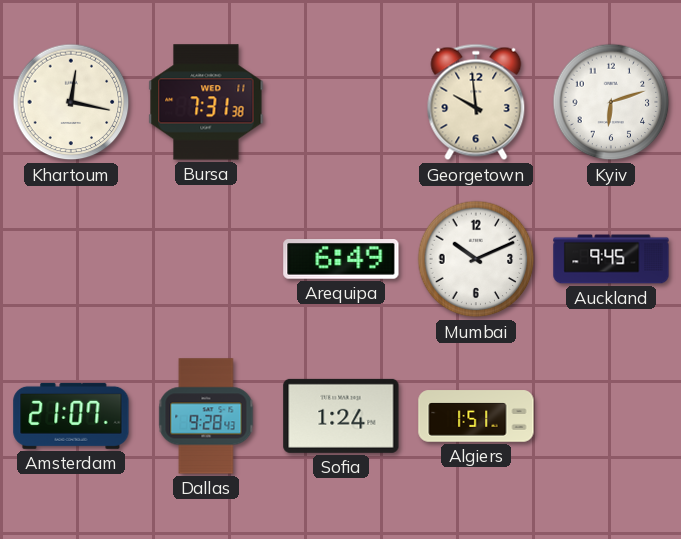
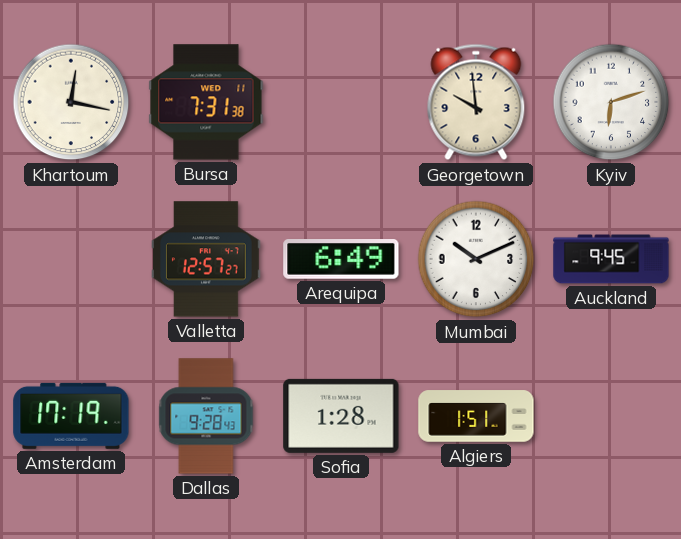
Valletta: none -> 12:57 (207, 259)
Amsterdam: 21:07 -> 17:19 (71, 416)
Sofia: 1:24 -> 1:28 (341, 416)
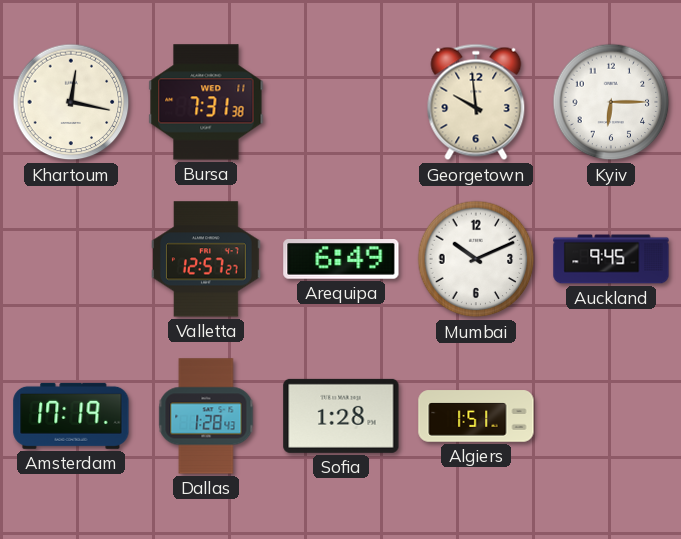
Kyiv: 6:12 -> 6:15 (611, 102)
Dallas: 9:28 -> 1:28 (206, 416)
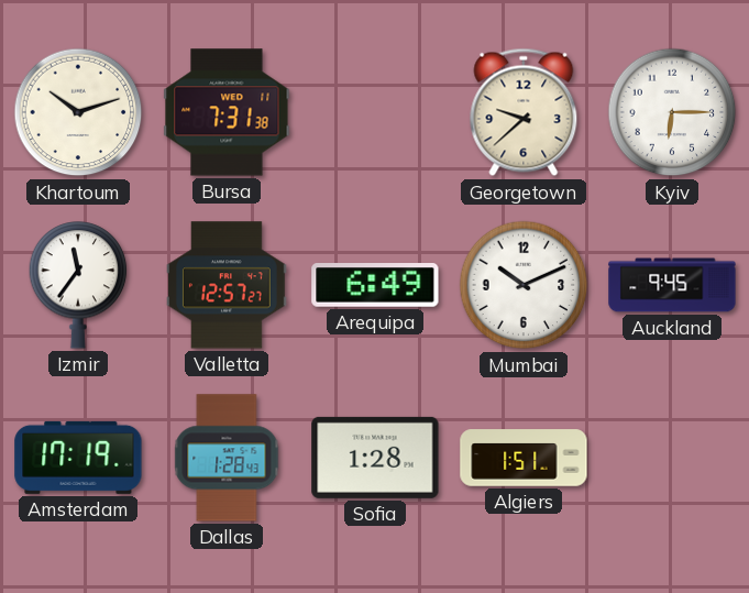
Khartoum: 12:17 -> 10:12 (78, 112)
Georgetown: 9:59 -> 9:38 (524, 112)
Izmir: none -> 11:36 (78, 285)
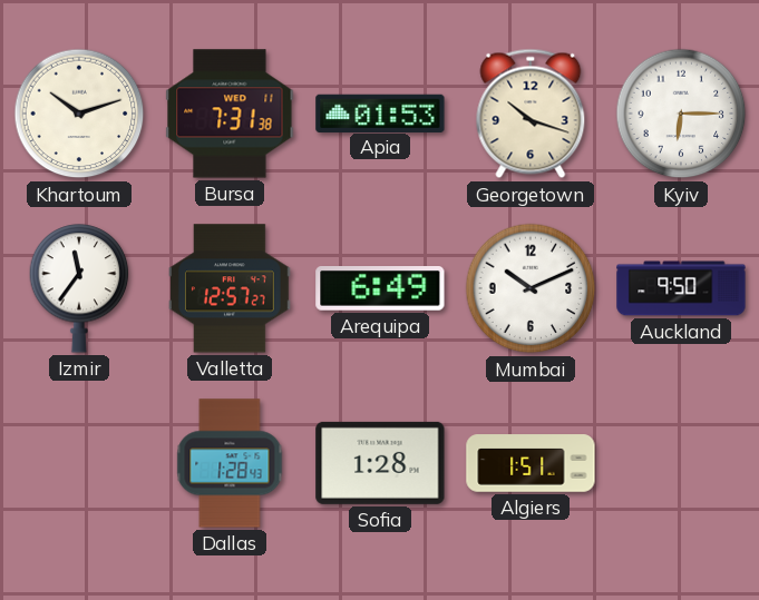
Apia: none -> 01:53 (380, 112)
Georgetown: 9:38 -> 10:18 (531, 114)
Auckland: 9:45 -> 9:50 (681, 288)
Amsterdam: 17:19 -> none (78, 458)
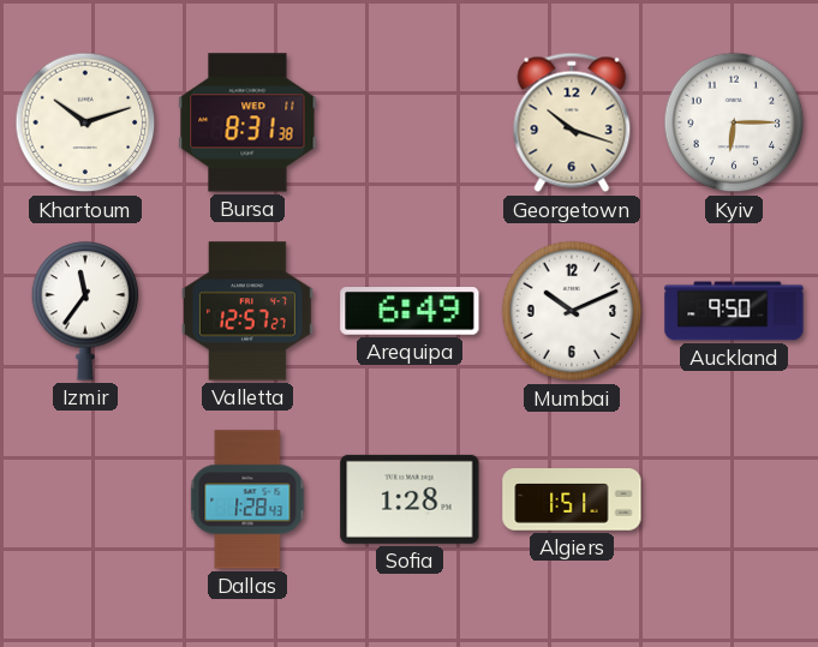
Bursa: 7:31 -> 8:31 (247, 122)
Apia: 01:53 -> none (380, 112)
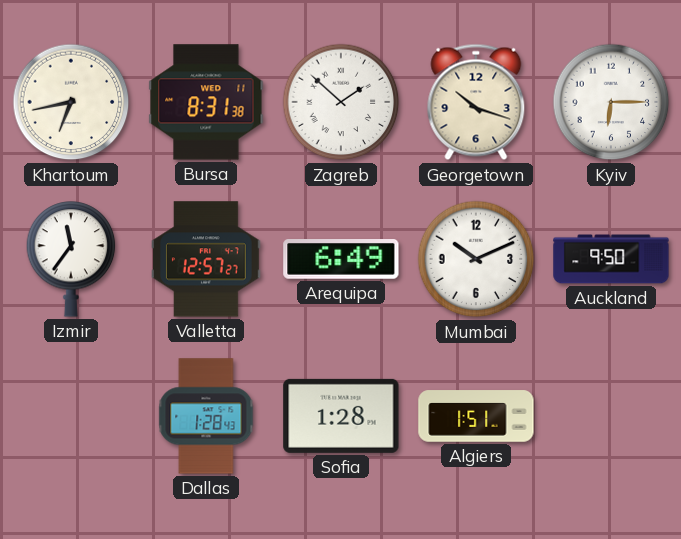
Khartoum: 10:12 -> 6:43 (71, 102)
Zagreb: none -> 1:52 (341, 102)
